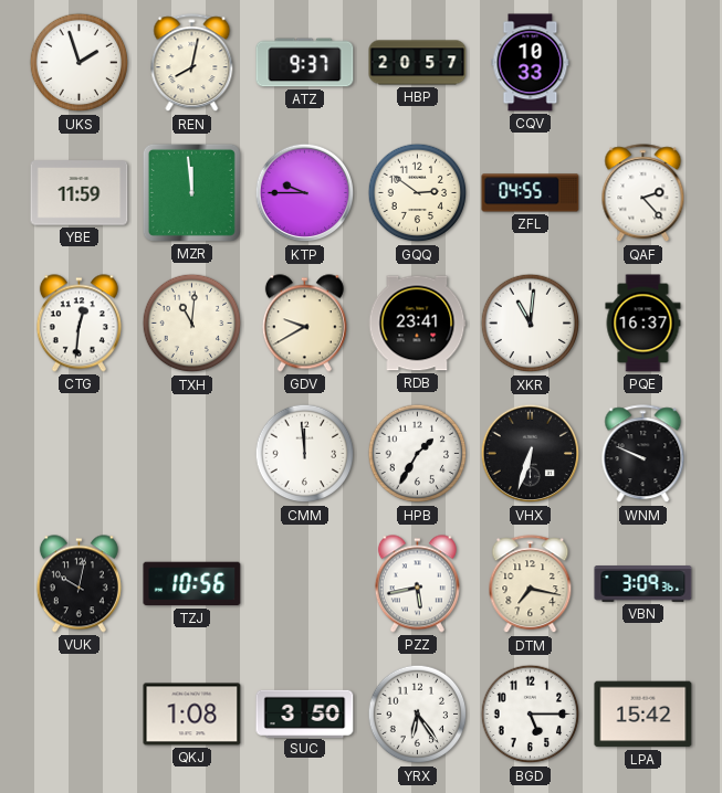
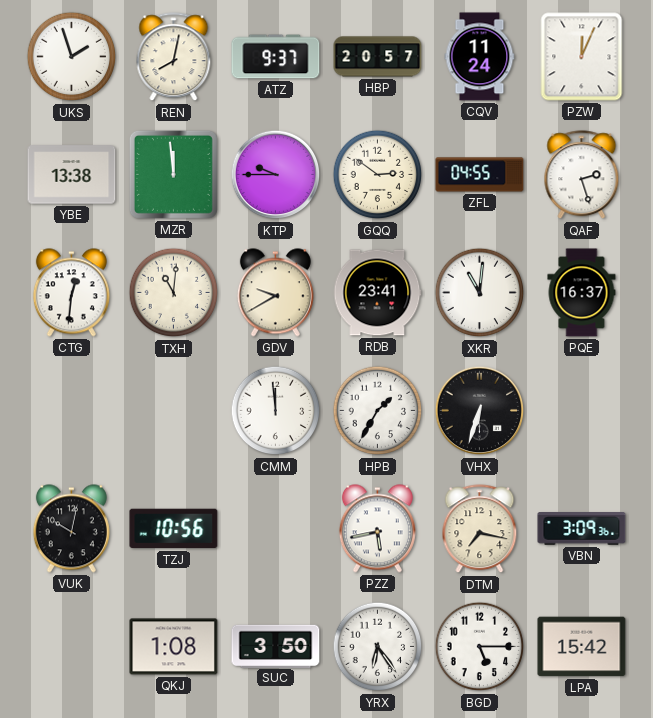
CQV: 10:33 -> 11:24 (480, 57)
PZW: none -> 12:04 (582, 57)
YBE: 11:59 -> 13:38 (72, 175)
QAF: 2:23 -> 2:27 (582, 175)
WNM: 9:49 -> none (643, 454)
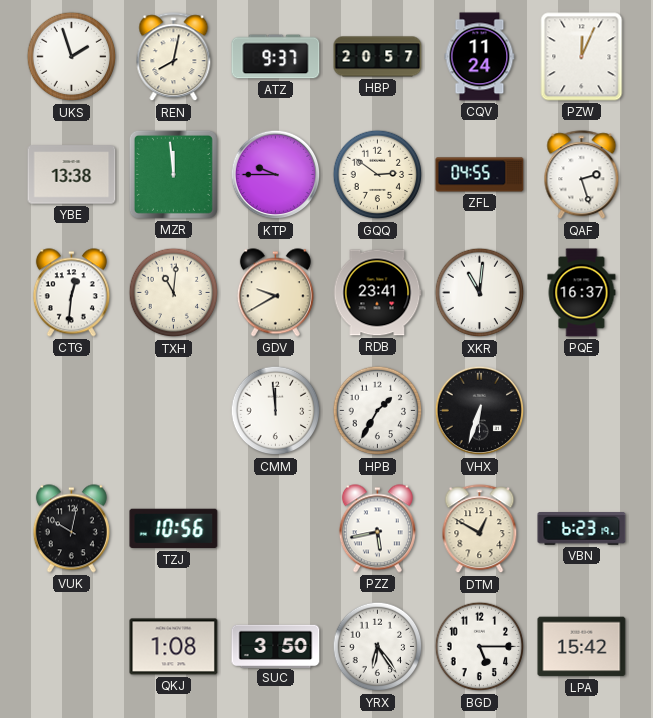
DTM: 7:17 -> 12:50 (480, 529)
VBN: 3:09 -> 6:23 (582, 529)
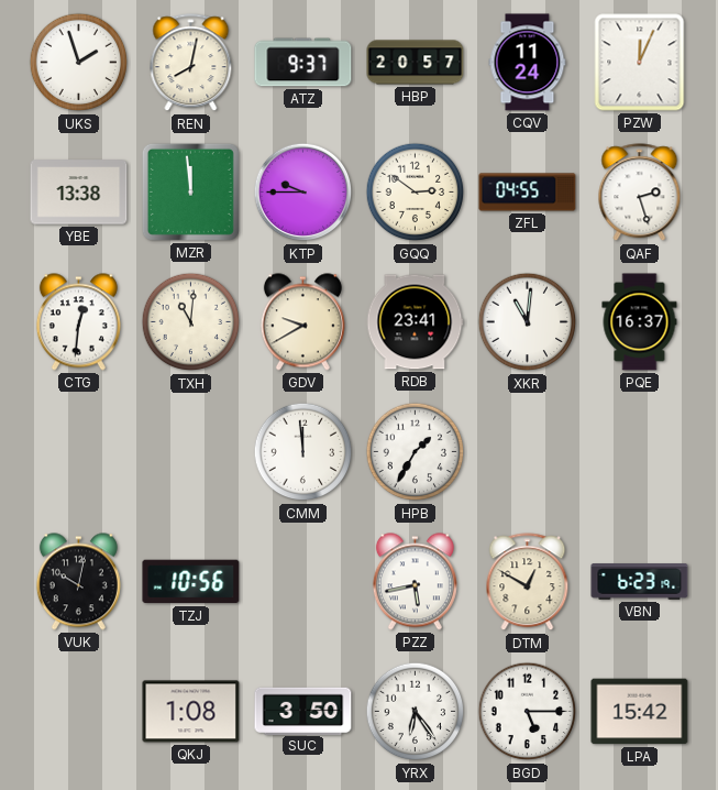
VHX: 6:33 -> none (480, 411)
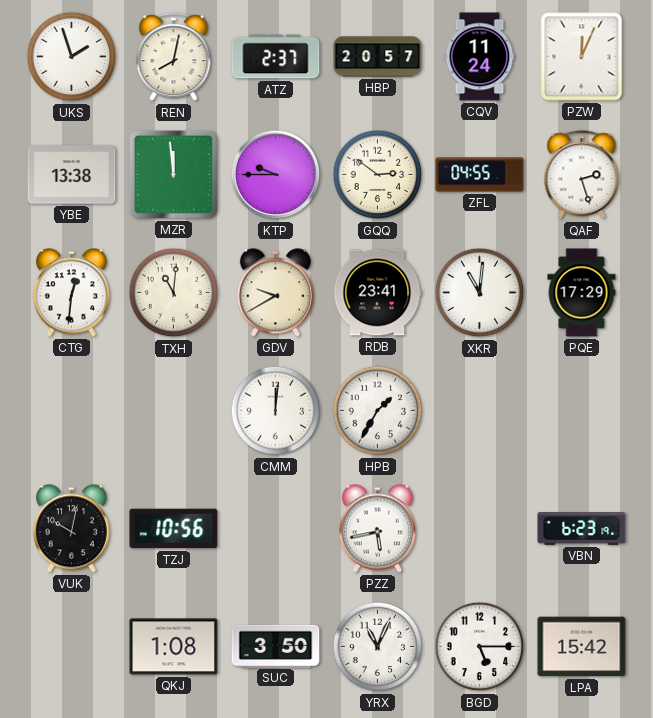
ATZ: 9:37 -> 2:37 (276, 57)
PQE: 16:37 -> 17:29 (582, 293)
CMM: 11:59 -> 12:01 (276, 411)
DTM: 12:50 -> none (528, 582)
YRX: 6:24 -> 11:04 (378, 647)
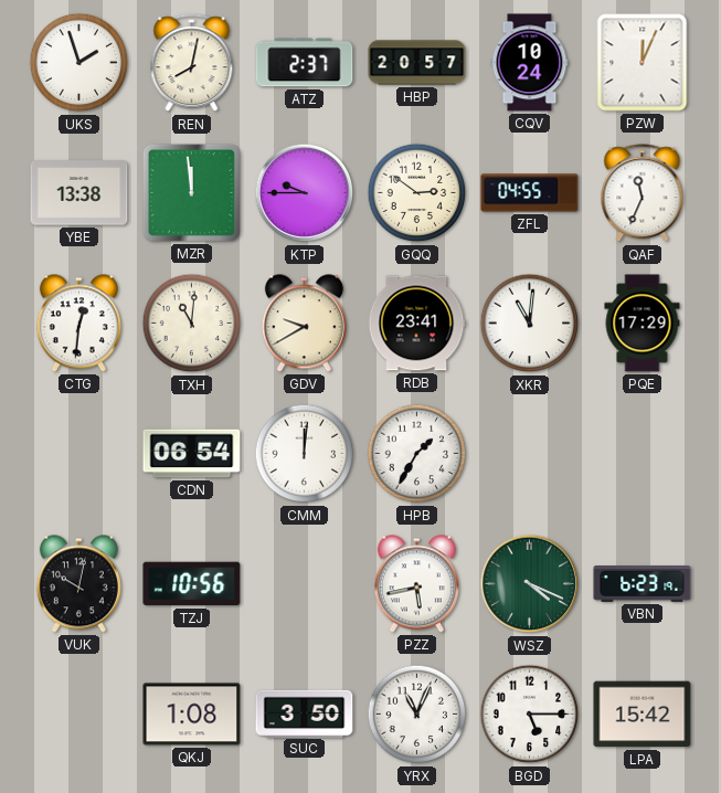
CQV: 11:24 -> 10:24 (530, 63)
QAF: 2:27 -> 11:34 (643, 193)
CDN: none -> 06:54 (192, 454)
WSZ: none -> 4:19 (530, 584)
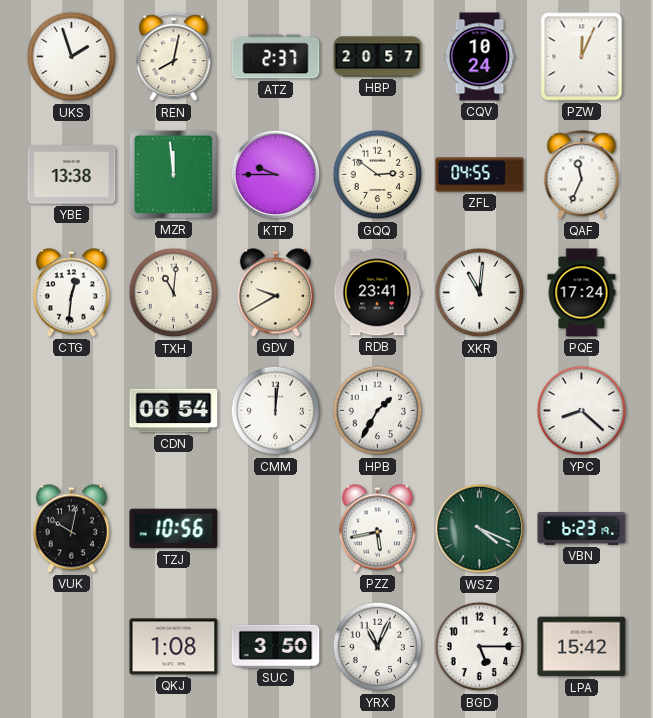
PQE: 17:29 -> 17:24 (582, 293)
YPC: none -> 8:22 (582, 411)
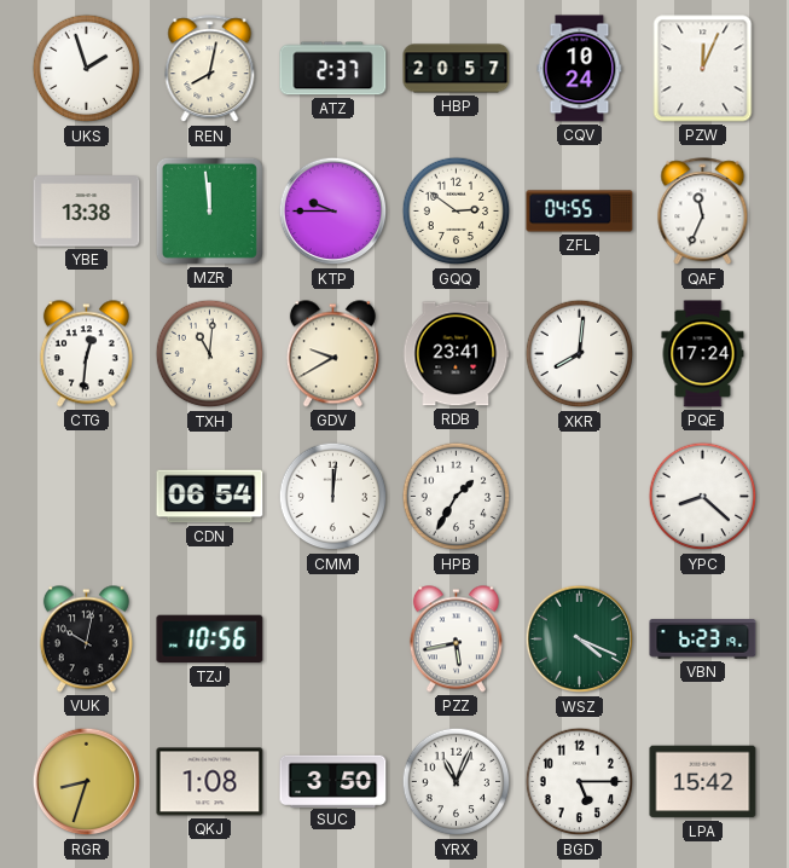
XKR: 11:01 -> 8:01 (580, 354)
RGR: none -> 8:33 (87, 782)
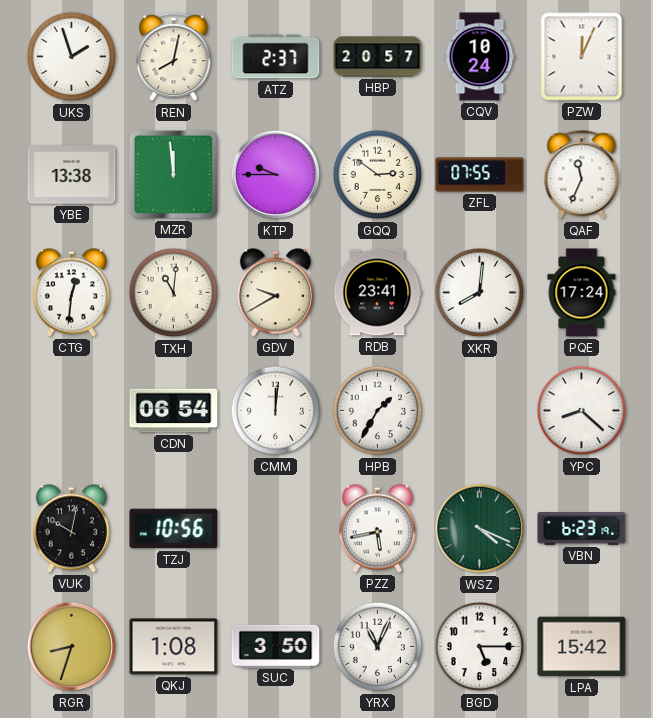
ZFL: 04:55 -> 07:55 (480, 175)
